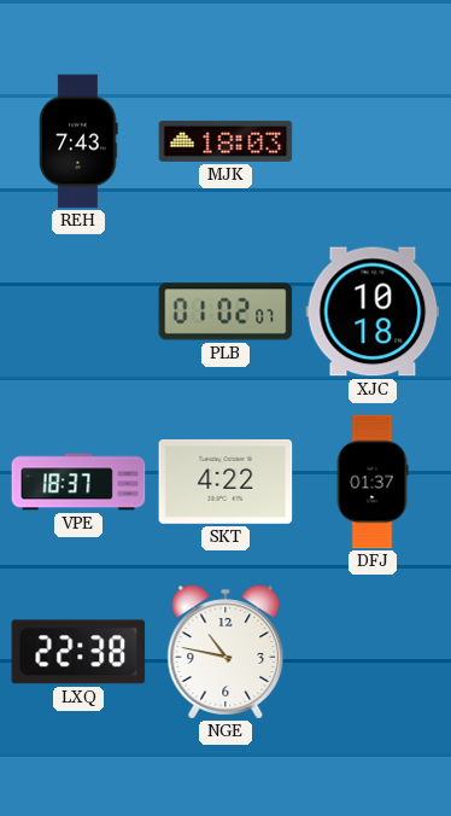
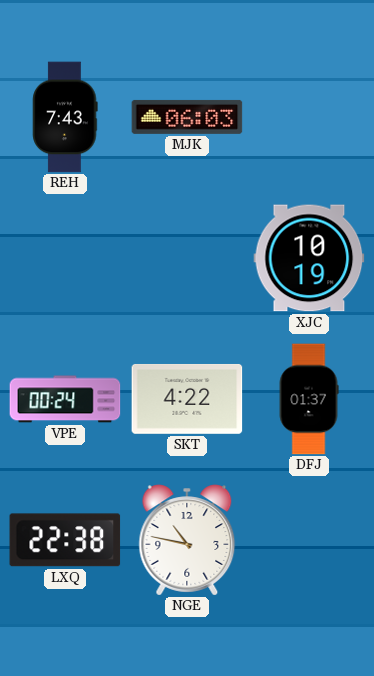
MJK: 18:03 -> 06:03 (187, 117)
PLB: 01:02 -> none (225, 311)
XJC: 10:18 -> 10:19 (309, 258)
VPE: 18:37 -> 00:24 (65, 399)
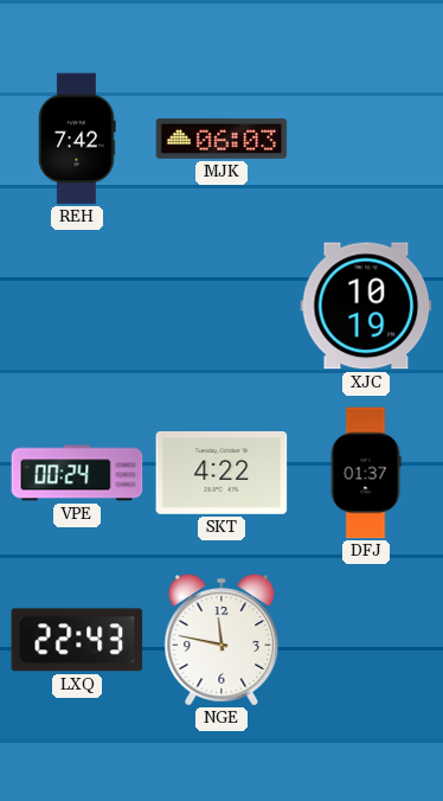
REH: 7:43 -> 7:42 (77, 139)
LXQ: 22:38 -> 22:43 (77, 640)
NGE: 10:47 -> 11:47 (221, 640)
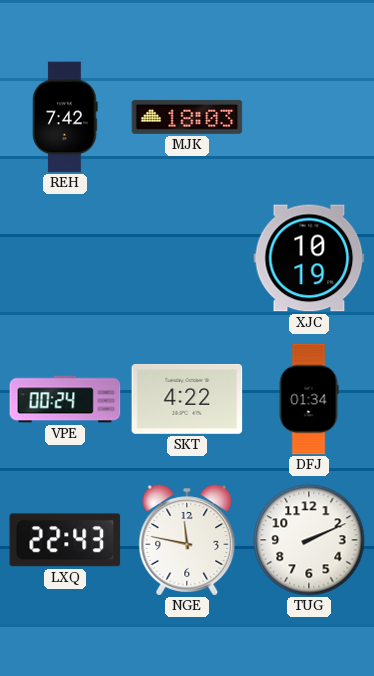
MJK: 06:03 -> 18:03 (187, 117)
DFJ: 01:37 -> 01:34 (309, 399)
TUG: none -> 2:11 (309, 540)
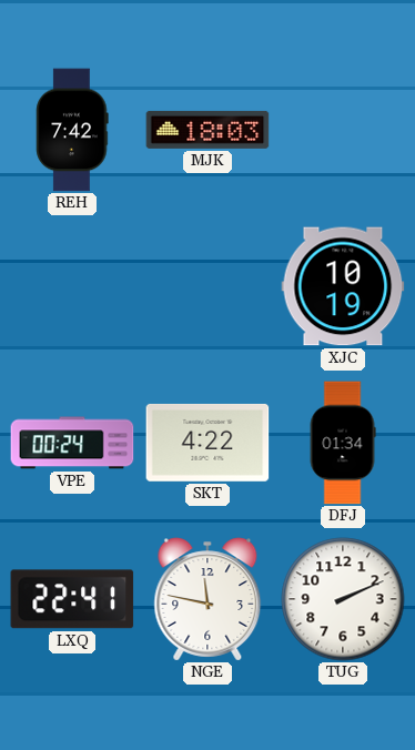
LXQ: 22:43 -> 22:41 (72, 599)
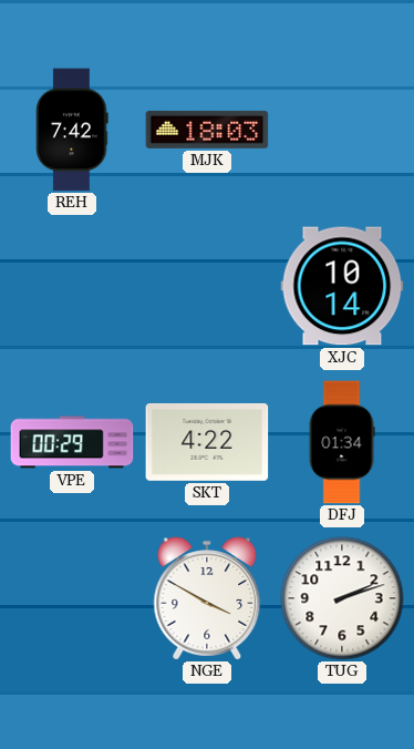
XJC: 10:19 -> 10:14 (342, 286)
VPE: 00:24 -> 00:29 (72, 442)
LXQ: 22:41 -> none (72, 599)
NGE: 11:47 -> 3:50 (207, 598)
TUG: 2:11 -> 2:12 (342, 598)
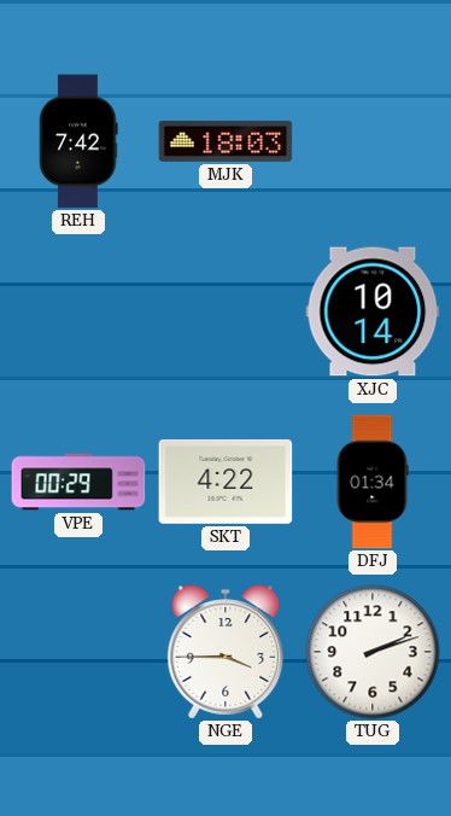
NGE: 3:50 -> 3:45 (225, 652)
